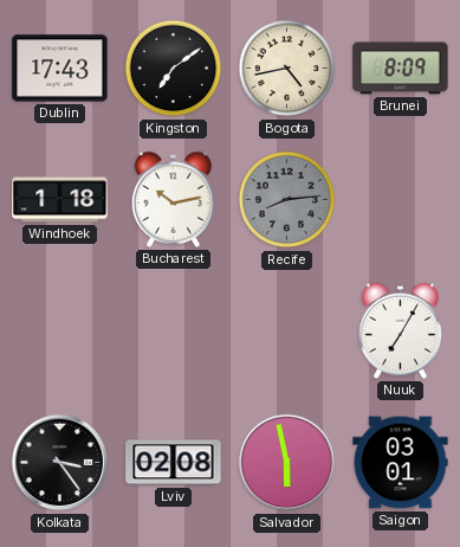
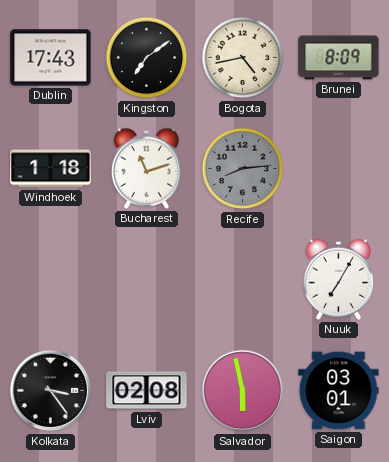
Bucharest: 10:13 -> 11:12 (147, 168)
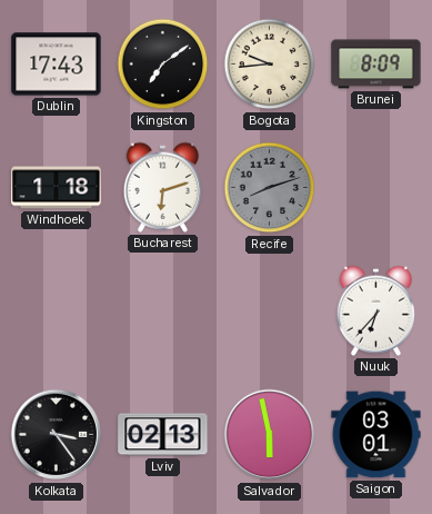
Bogota: 4:43 -> 9:44 (270, 65)
Bucharest: 11:12 -> 6:12 (163, 187)
Recife: 8:14 -> 8:12 (270, 188)
Nuuk: 7:05 -> 6:37 (376, 310)
Lviv: 02:08 -> 02:13 (163, 435)
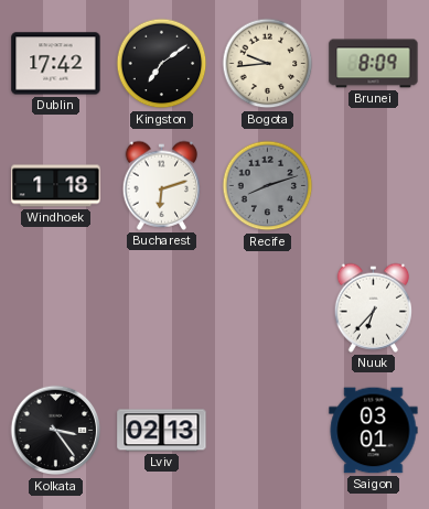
Dublin: 17:43 -> 17:42 (56, 64)
Salvador: 5:58 -> none (270, 435)
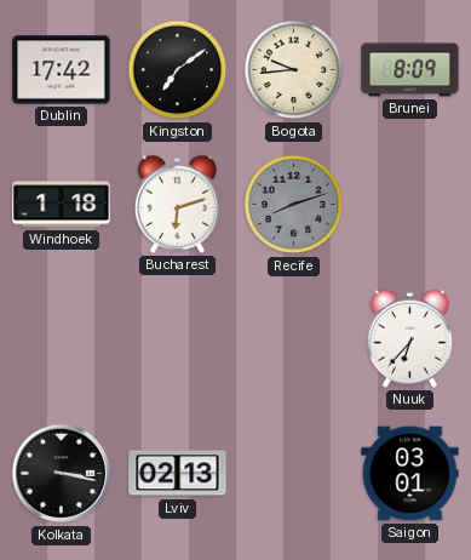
Kolkata: 3:24 -> 3:17 (62, 474)
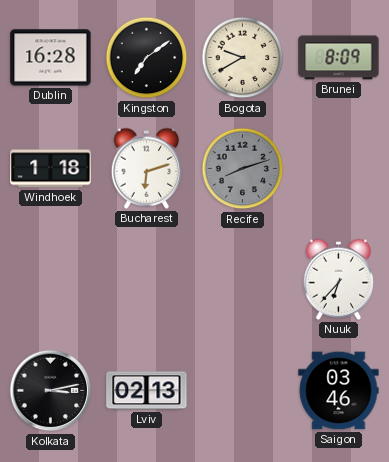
Dublin: 17:42 -> 16:28 (51, 58)
Bogota: 9:44 -> 9:40 (243, 58)
Kolkata: 3:17 -> 3:13 (51, 391)
Saigon: 03:01 -> 03:46 (339, 391)
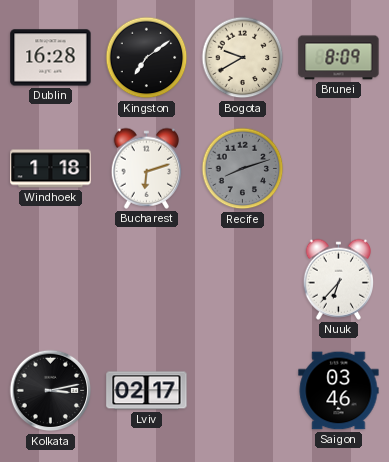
Lviv: 02:13 -> 02:17 (147, 391)
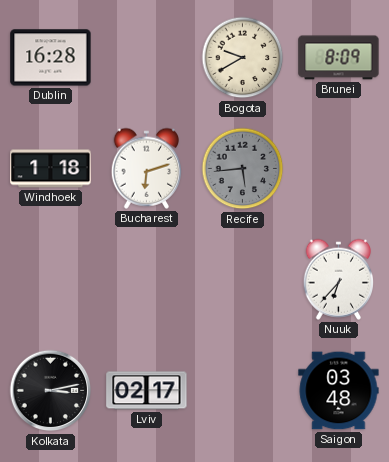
Kingston: 7:09 -> none (147, 58)
Recife: 8:12 -> 5:44 (243, 169)
Saigon: 03:46 -> 03:48 (339, 391)
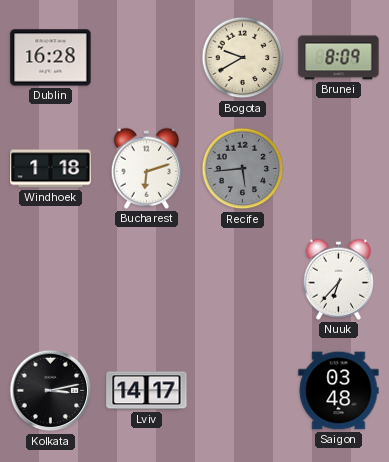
Lviv: 02:17 -> 14:17 (147, 391)
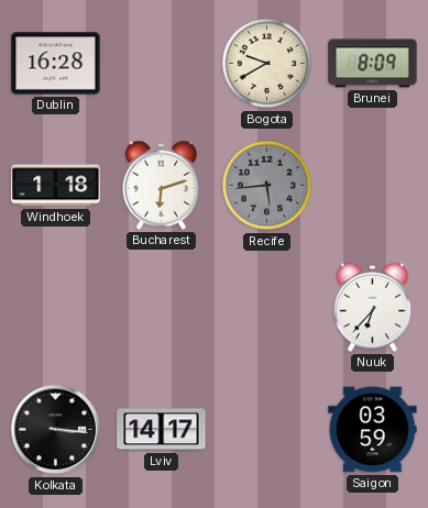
Kolkata: 3:13 -> 3:16 (56, 430)
Saigon: 03:48 -> 03:59 (373, 430)
